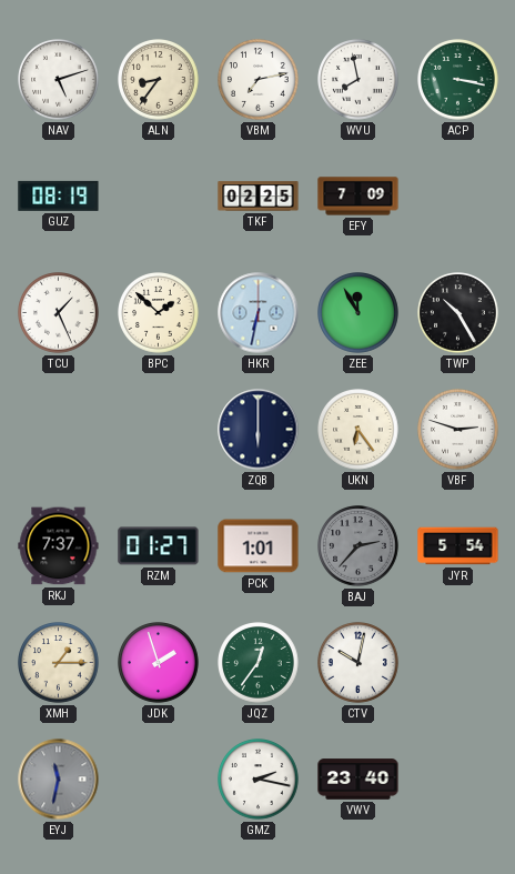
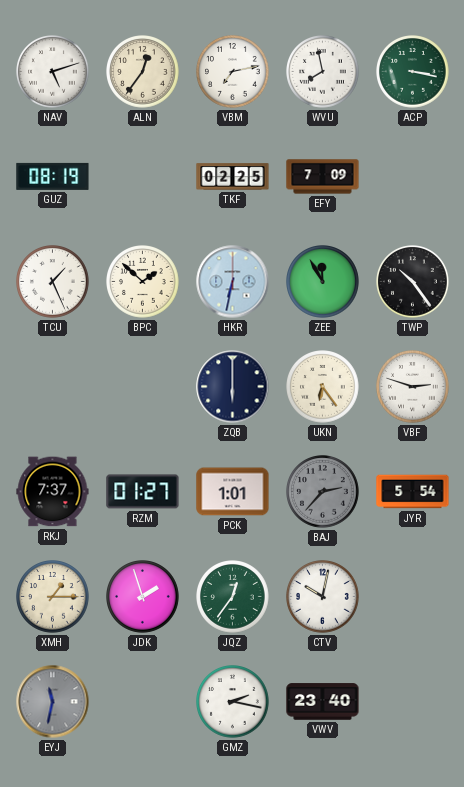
ALN: 8:36 -> 12:36 (143, 72)
TWP: 10:25 -> 10:24 (413, 282)
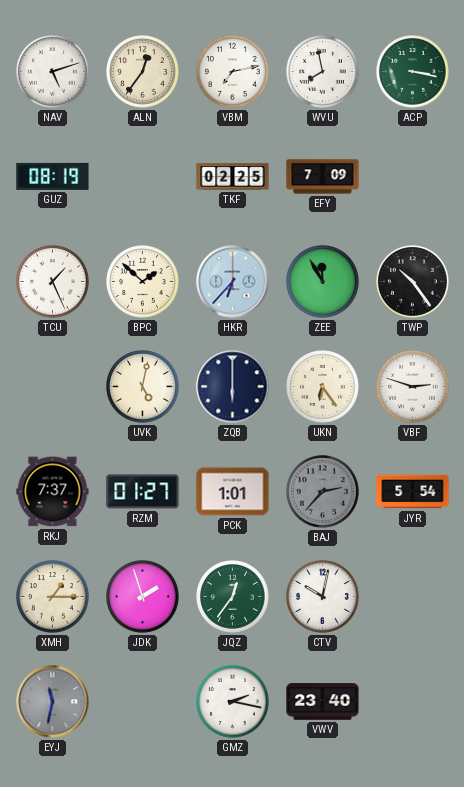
HKR: 6:32 -> 6:37 (233, 282)
UVK: none -> 5:02 (143, 387)
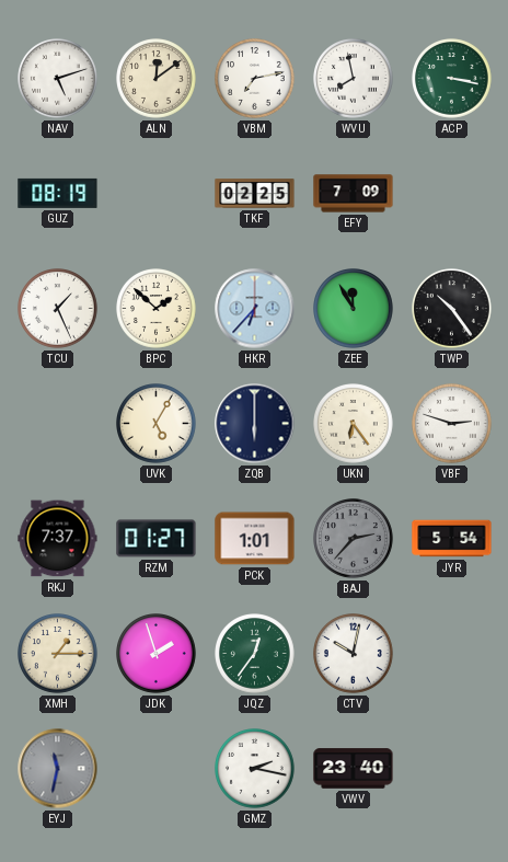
ALN: 12:36 -> 12:09 (157, 79)
UVK: 5:02 -> 5:05 (157, 424)
